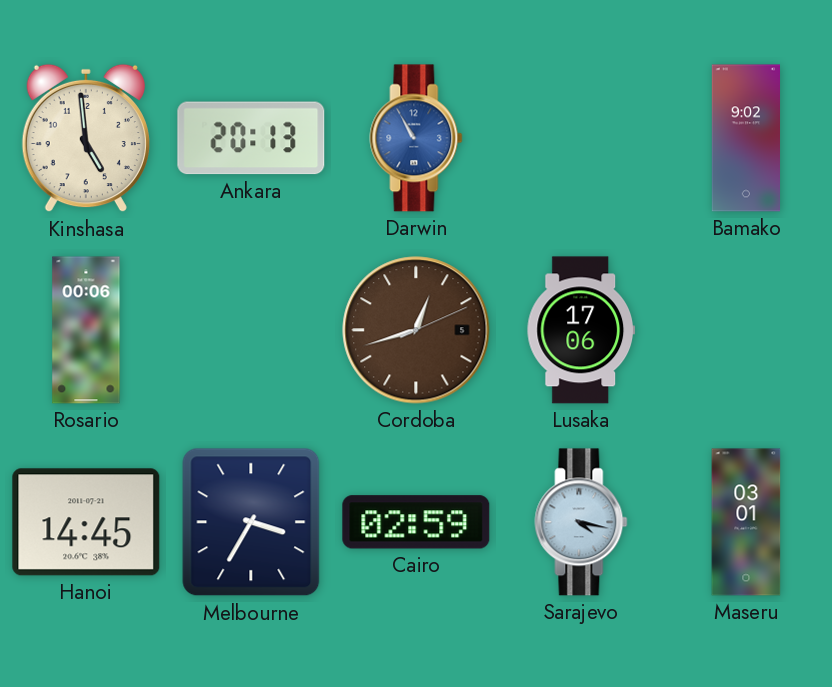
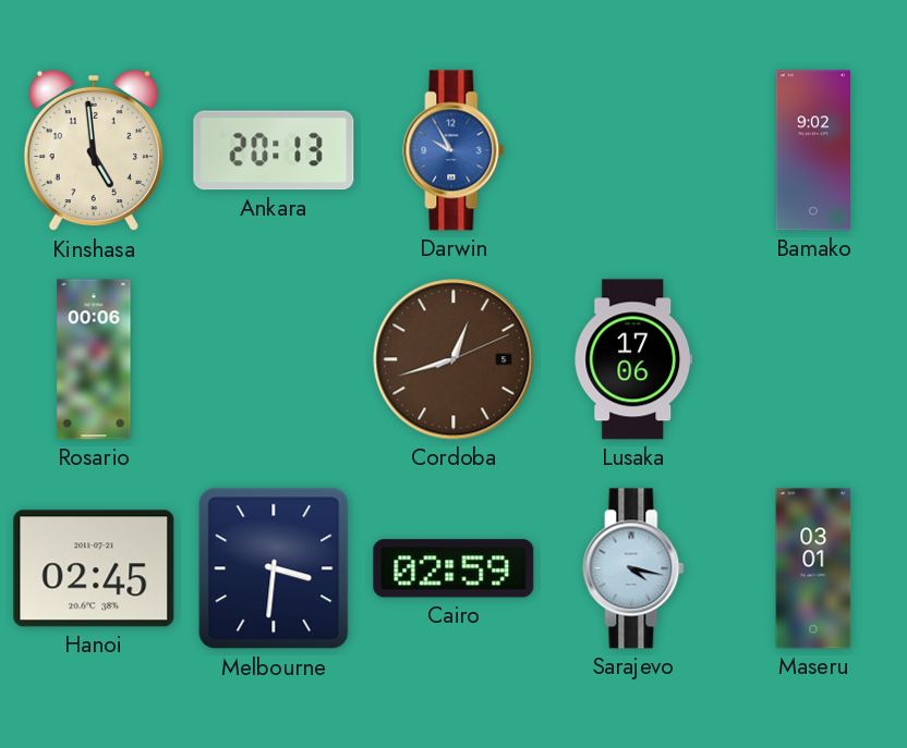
Darwin: 10:55 -> 9:55 (453, 150)
Hanoi: 14:45 -> 02:45 (94, 568)
Melbourne: 3:35 -> 3:31 (274, 568)
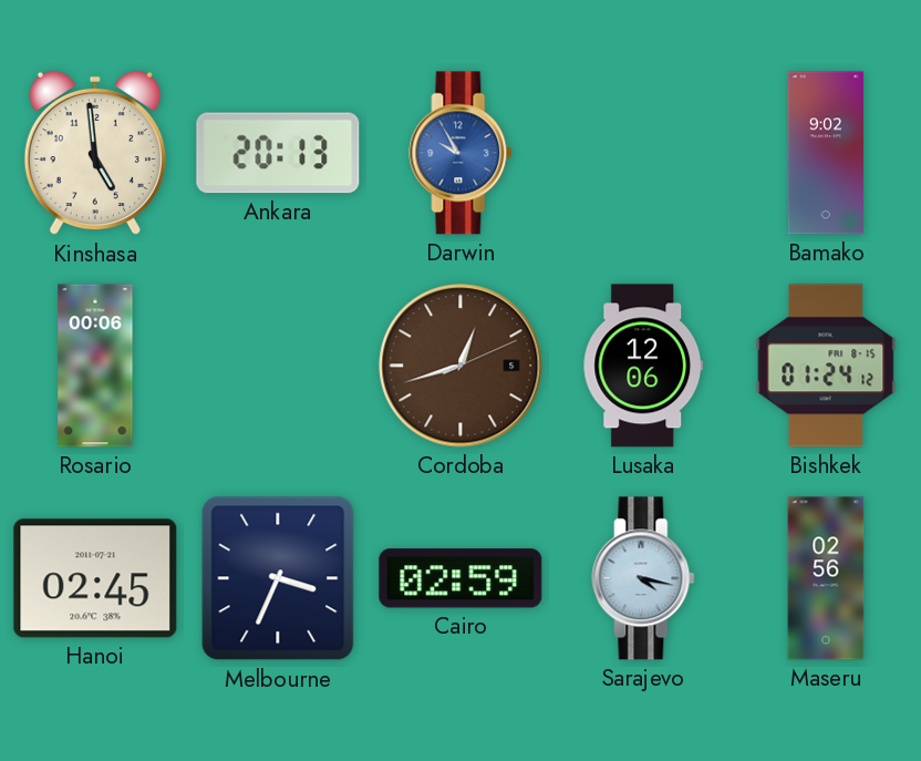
Lusaka: 17:06 -> 12:06 (642, 366)
Bishkek: none -> 01:24 (826, 366)
Melbourne: 3:31 -> 3:34 (278, 578)
Maseru: 03:01 -> 02:56 (826, 578)
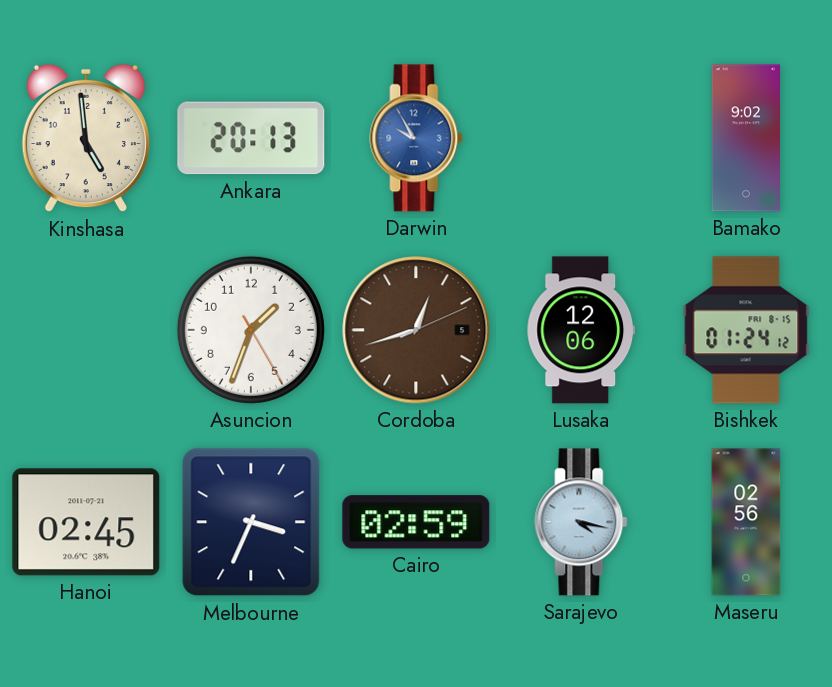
Rosario: 00:06 -> none (95, 366)
Asuncion: none -> 1:33 (251, 330)
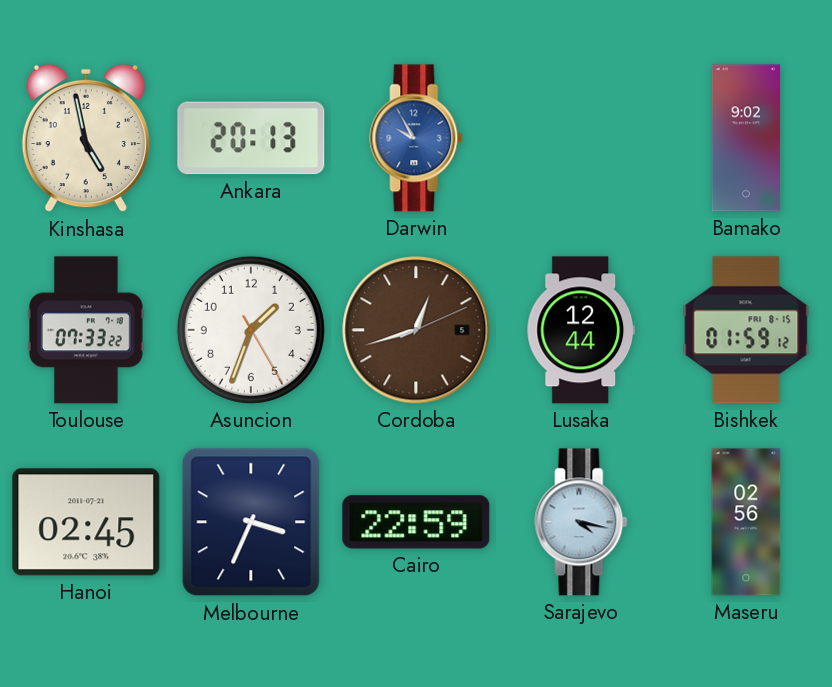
Kinshasa: 4:59 -> 4:58 (86, 138)
Toulouse: none -> 07:33 (86, 330)
Lusaka: 12:06 -> 12:44 (580, 330)
Bishkek: 01:24 -> 01:59 (746, 330)
Cairo: 02:59 -> 22:59 (416, 522)
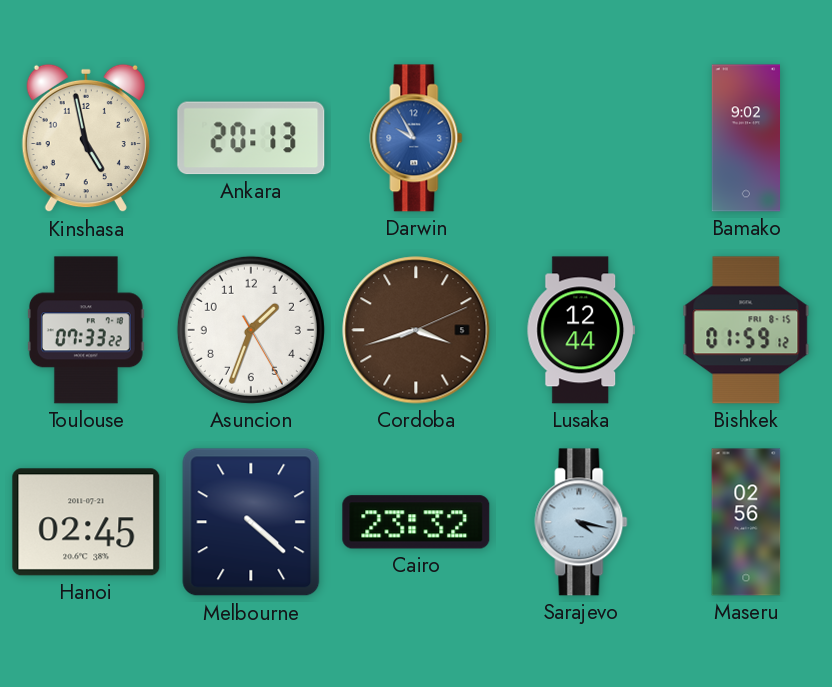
Cordoba: 12:42 -> 3:42 (416, 330)
Melbourne: 3:34 -> 4:22 (251, 522)
Cairo: 22:59 -> 23:32 (416, 522)
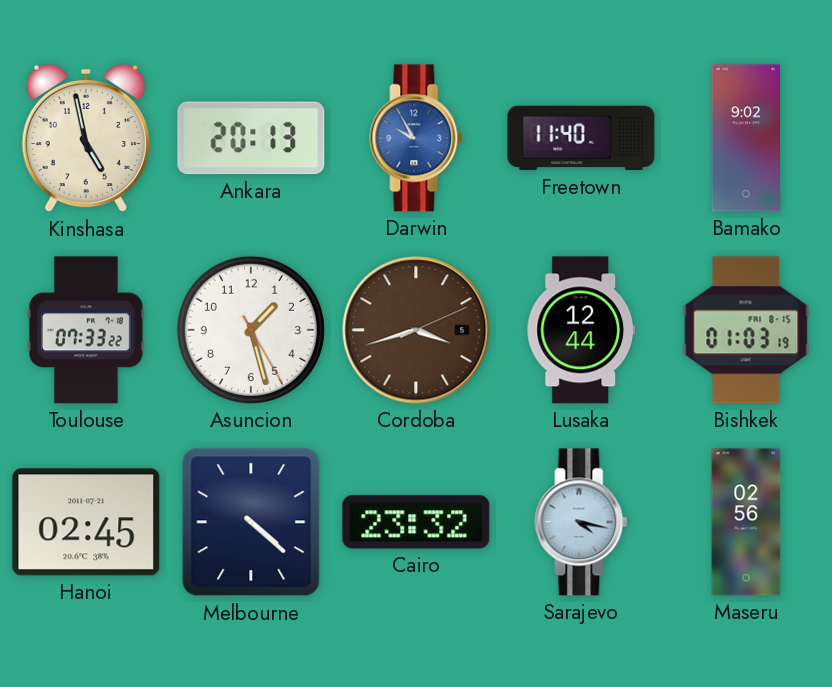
Freetown: none -> 11:40 (581, 138)
Asuncion: 1:33 -> 1:27 (251, 330)
Bishkek: 01:59 -> 01:03 (746, 330)
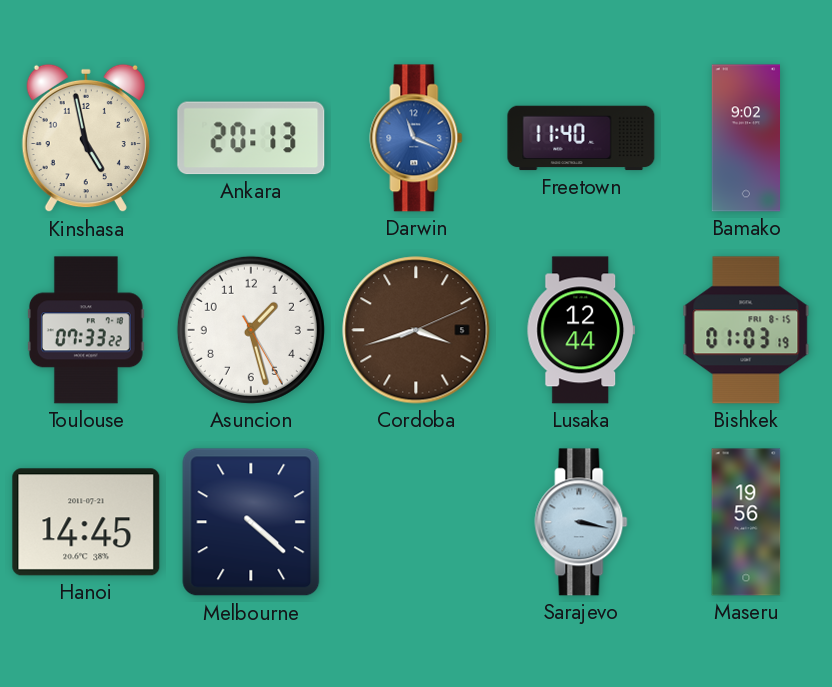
Darwin: 9:55 -> 11:19 (416, 138)
Hanoi: 02:45 -> 14:45 (86, 522)
Cairo: 23:32 -> none (416, 522)
Sarajevo: 4:17 -> 3:17 (581, 522)
Maseru: 02:56 -> 19:56 (746, 522)
